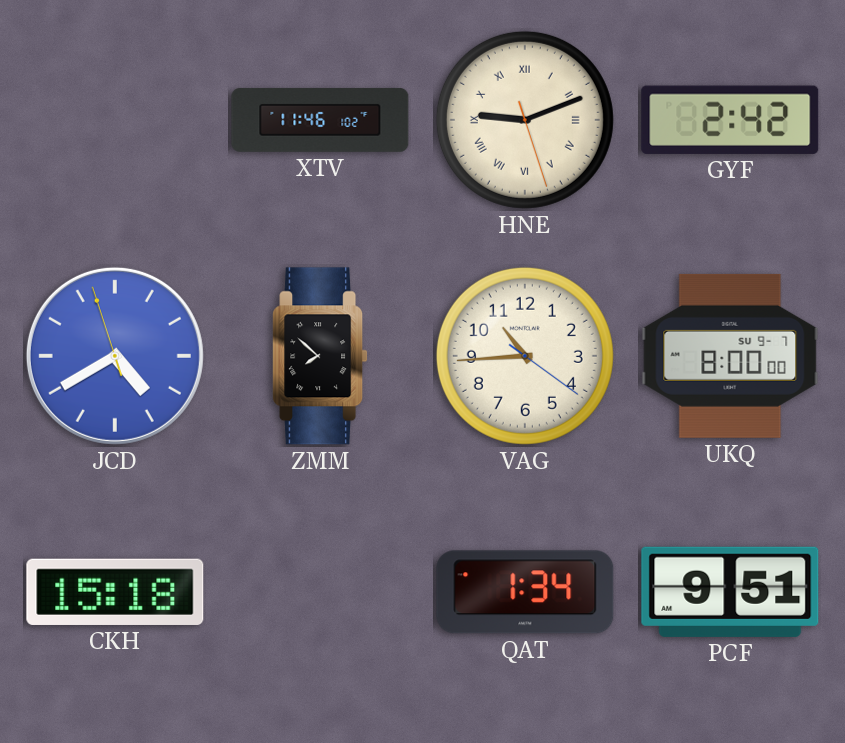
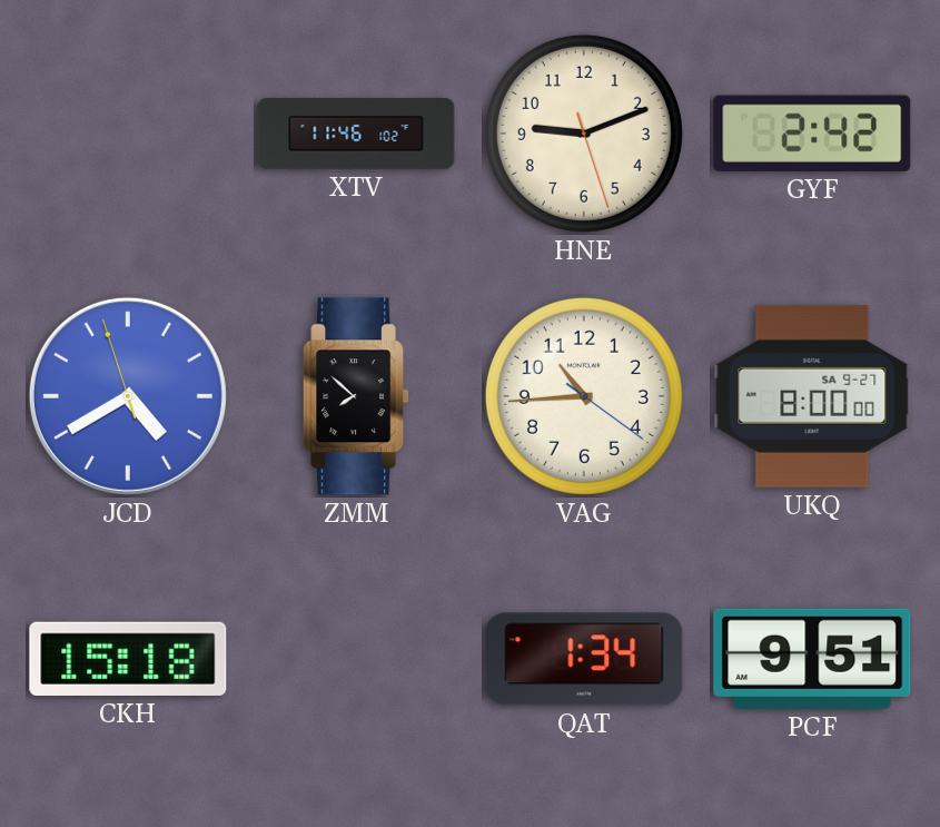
HNE numerals: Roman -> Arabic (584, 134)
UKQ date: SU 9-7 -> SA 9-27 (812, 396)
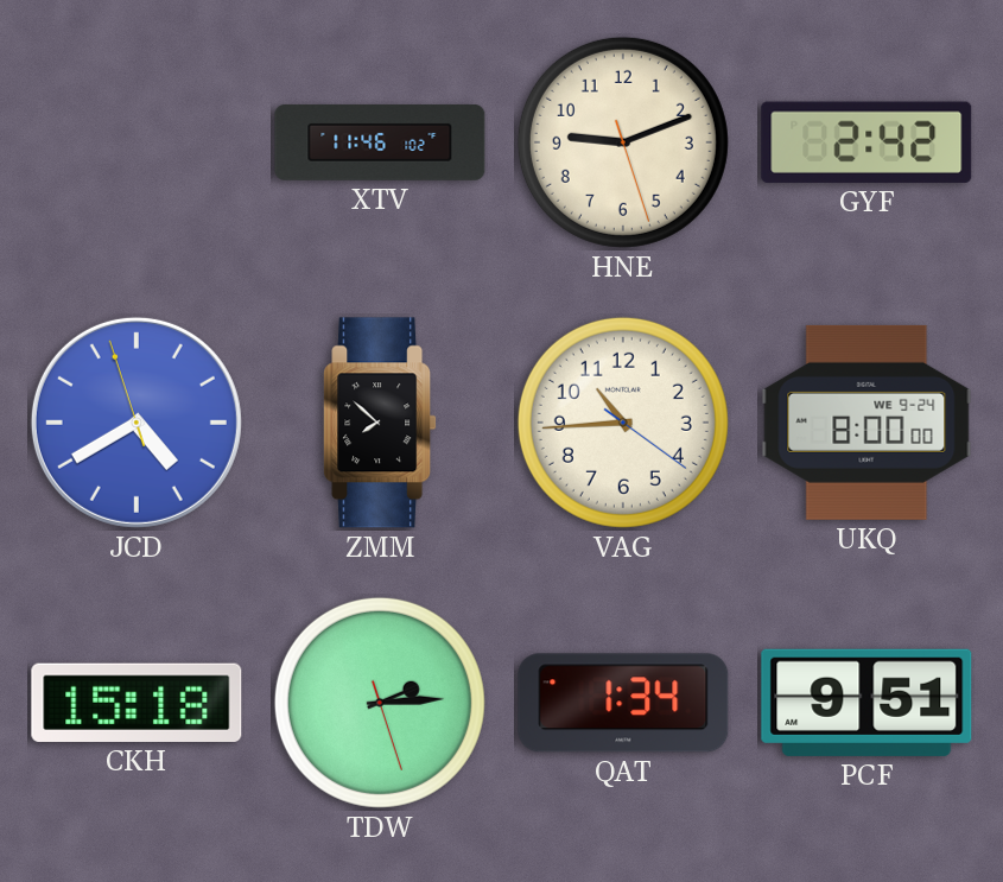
UKQ date: SA 9-27 -> WE 9-24 (866, 423)
TDW: none -> 2:14 (380, 703)
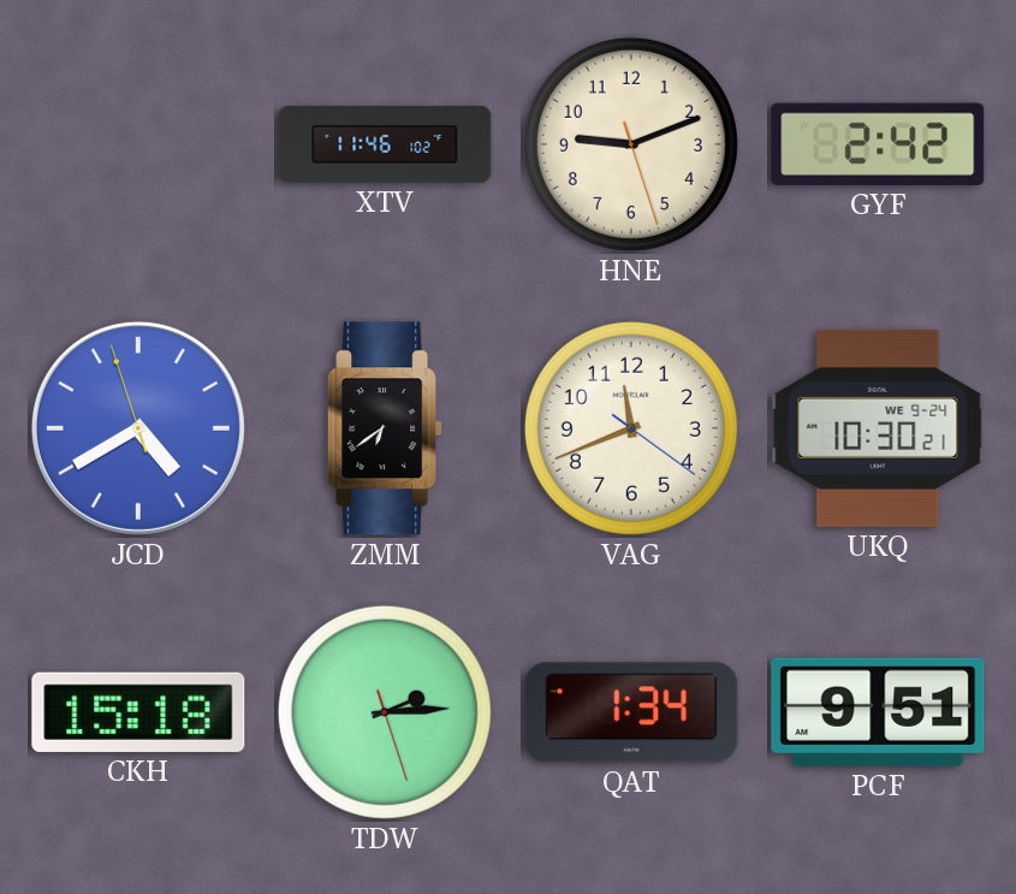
ZMM: 7:52 -> 6:39 (385, 428)
VAG: 10:44 -> 11:41 (631, 428)
UKQ: 8:00 -> 10:30 (878, 428)
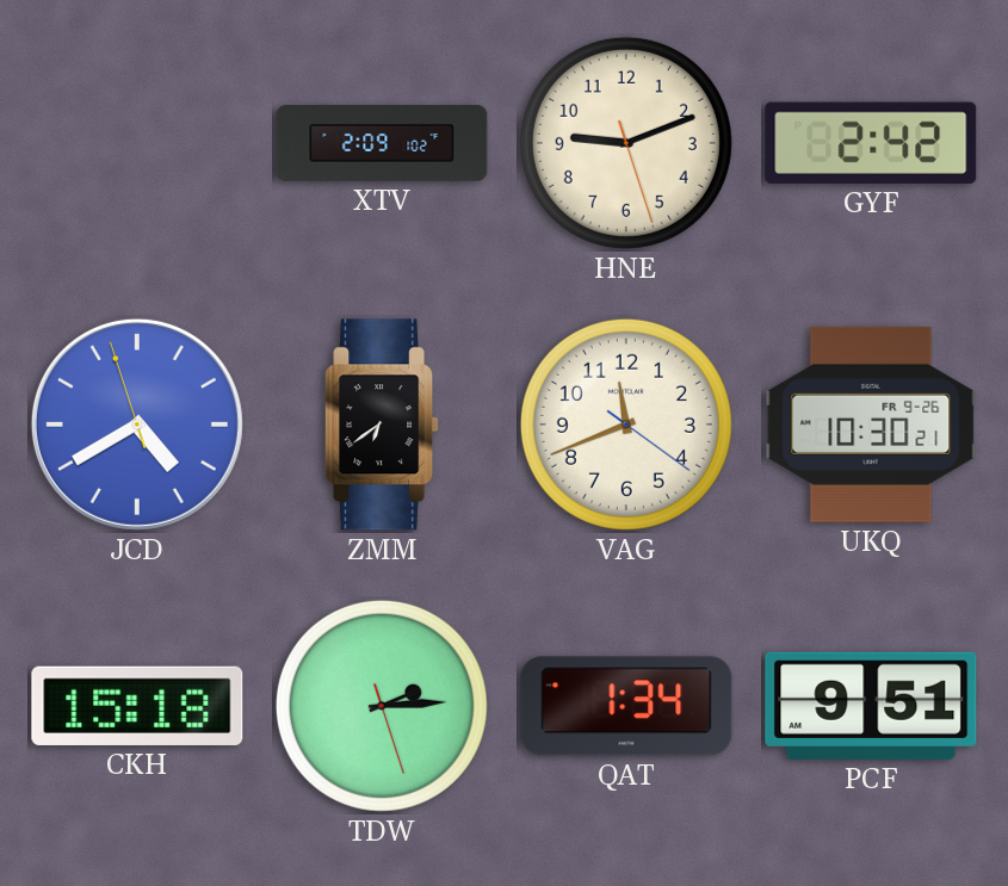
XTV: 11:46 -> 2:09 (382, 143)
UKQ date: WE 9-24 -> FR 9-26 (871, 425)
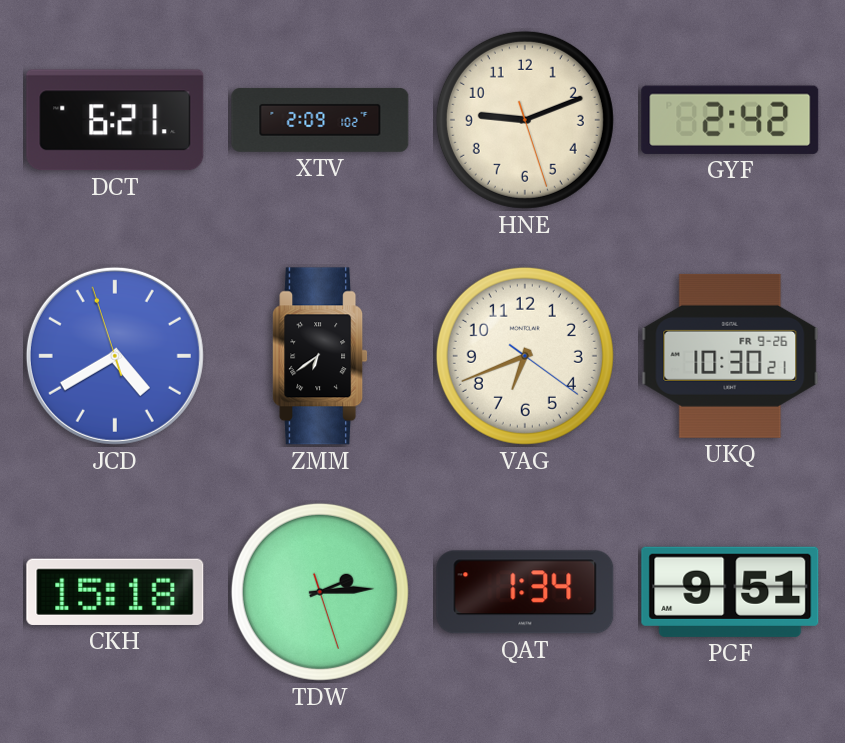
DCT: none -> 6:21 (115, 120)
VAG: 11:41 -> 6:41 (525, 356)
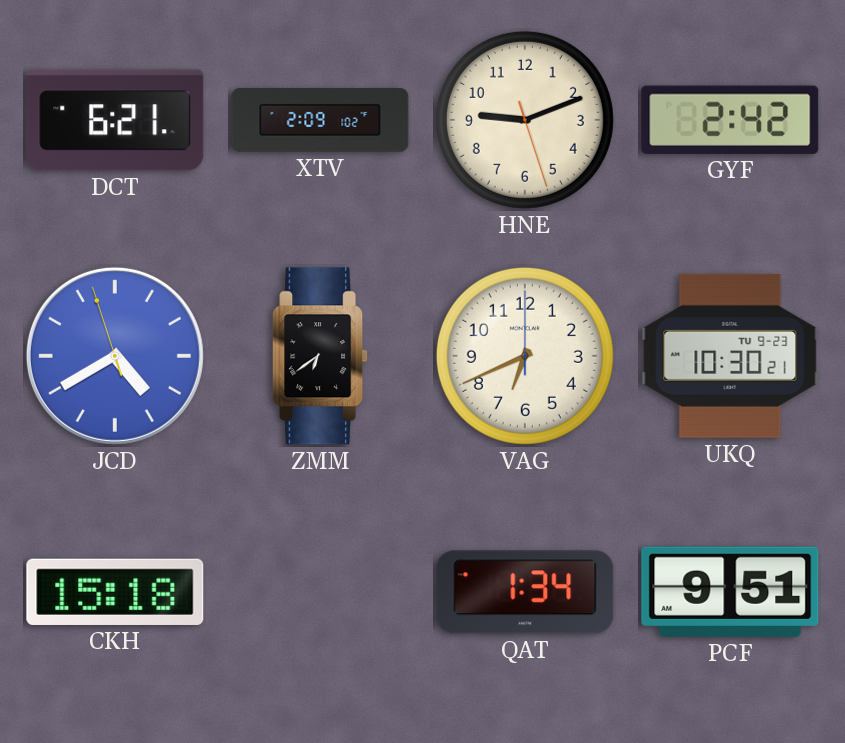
VAG: 6:41:21 -> 6:41:00 (525, 356)
UKQ date: FR 9-26 -> TU 9-23 (730, 356)
TDW: 2:14 -> none (320, 592)
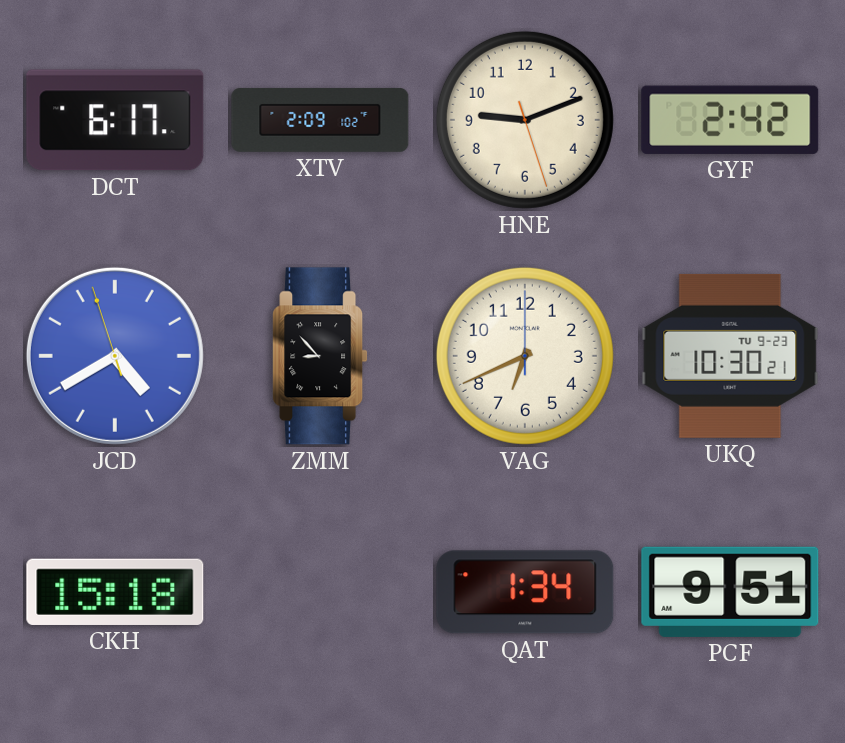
DCT: 6:21 -> 6:17 (115, 120)
ZMM: 6:39 -> 8:53 (320, 356)
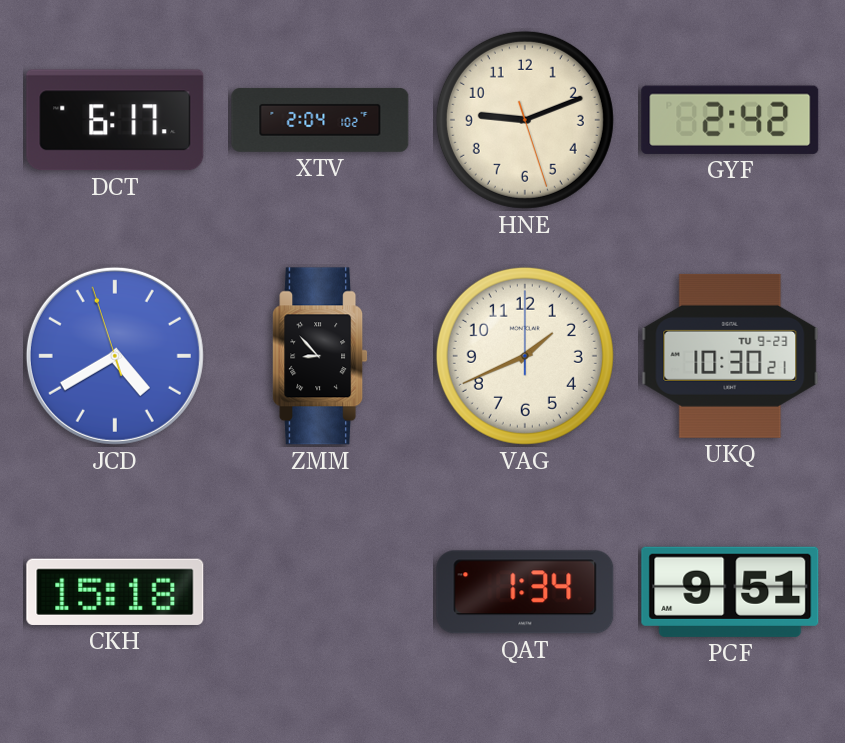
XTV: 2:09 -> 2:04 (320, 120)
VAG: 6:41 -> 1:41 (525, 356)
